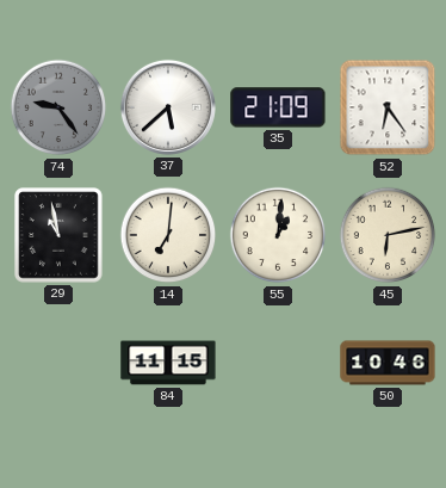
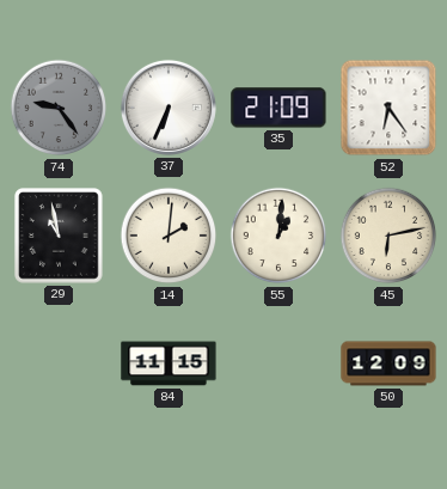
37: 5:38 -> 6:34 (169, 108)
14: 7:01 -> 2:01 (169, 236)
50: 10:46 -> 12:09 (388, 363)
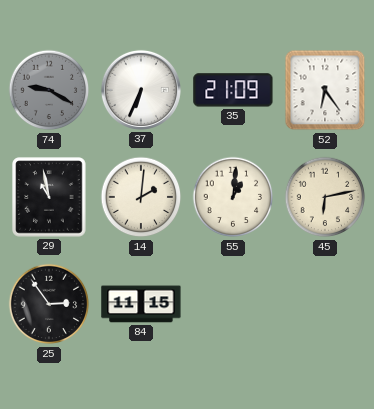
74: 9:24 -> 9:20 (49, 90)
25: none -> 2:54 (49, 304)
50: 12:09 -> none (388, 363)
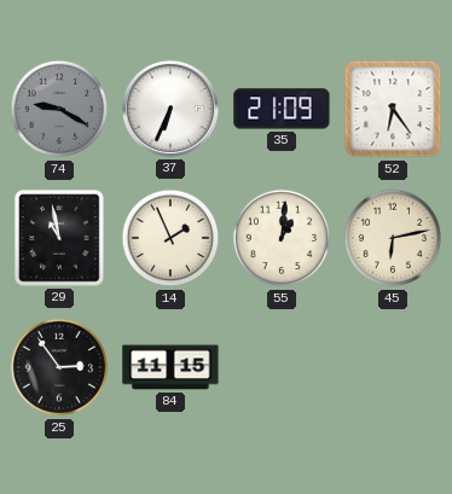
14: 2:01 -> 1:56 (170, 238)
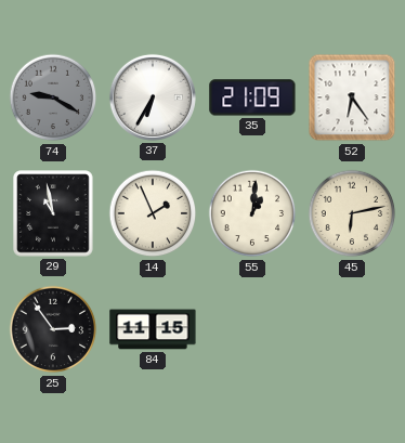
37: 6:34 -> 6:35 (153, 97)
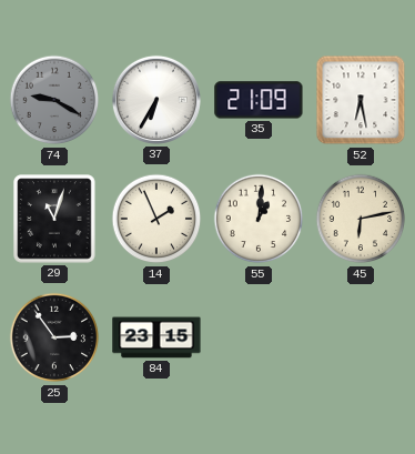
52: 6:24 -> 6:28 (361, 100)
29: 10:58 -> 11:03 (54, 219)
84: 11:15 -> 23:15 (156, 337)
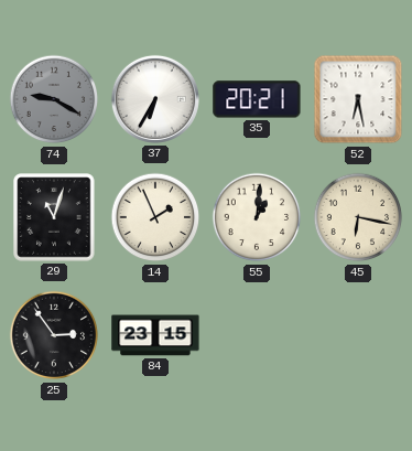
35: 21:09 -> 20:21 (257, 99)
45: 6:13 -> 6:17 (358, 217)
